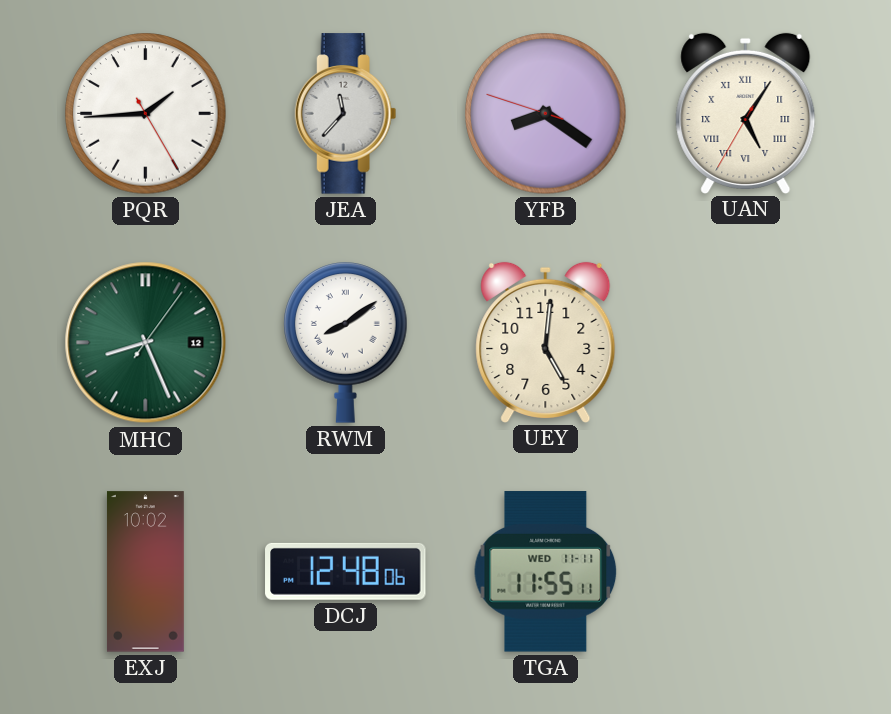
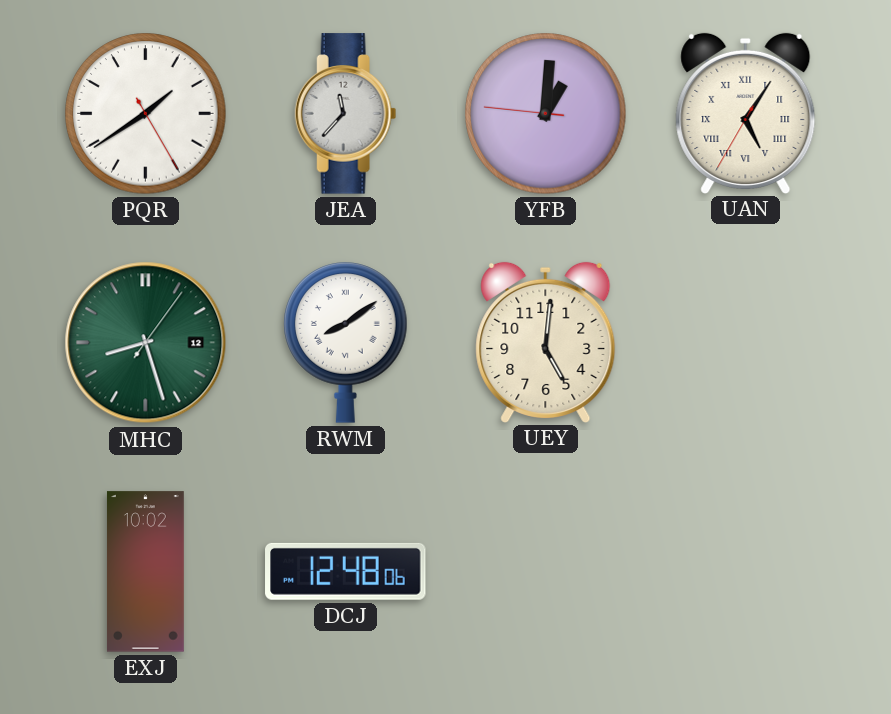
PQR: 1:44 -> 1:39 (146, 114)
YFB: 8:20 -> 1:00 (546, 114)
MHC: 8:26 -> 8:27 (146, 343)
TGA: 11:55 -> none (546, 572)
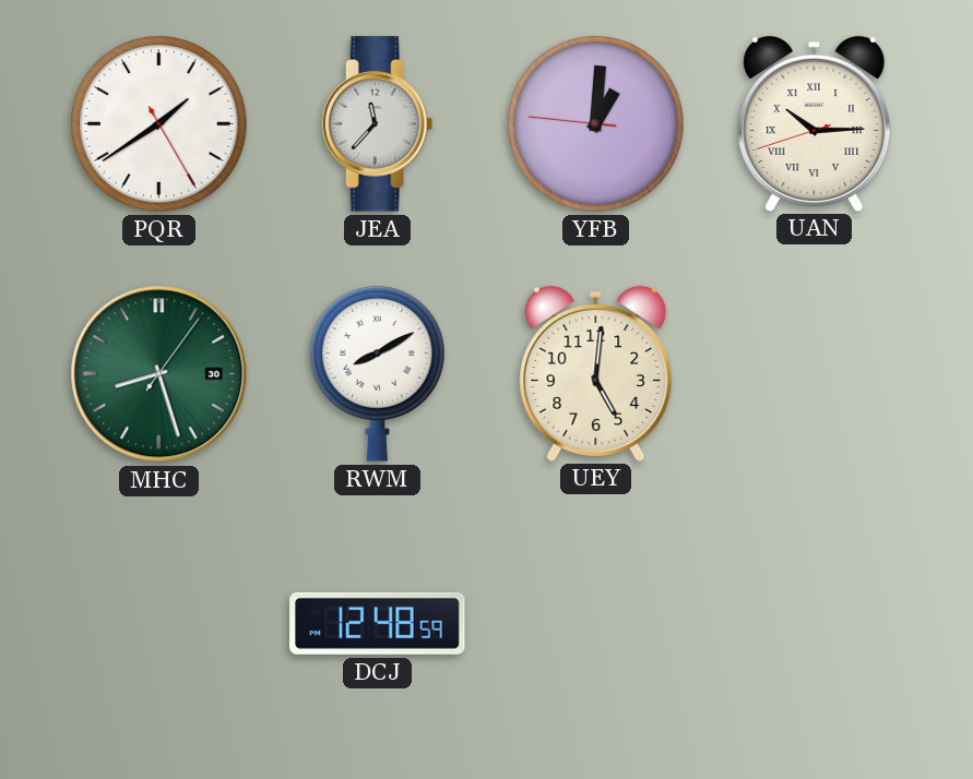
UAN: 5:05 -> 10:14 (815, 123)
MHC date: 12 -> 30 (159, 374)
RWM: 8:09 -> 8:10 (378, 374)
EXJ: 10:02 -> none (145, 572)
DCJ: 12:48:06 -> 12:48:59 (378, 623)
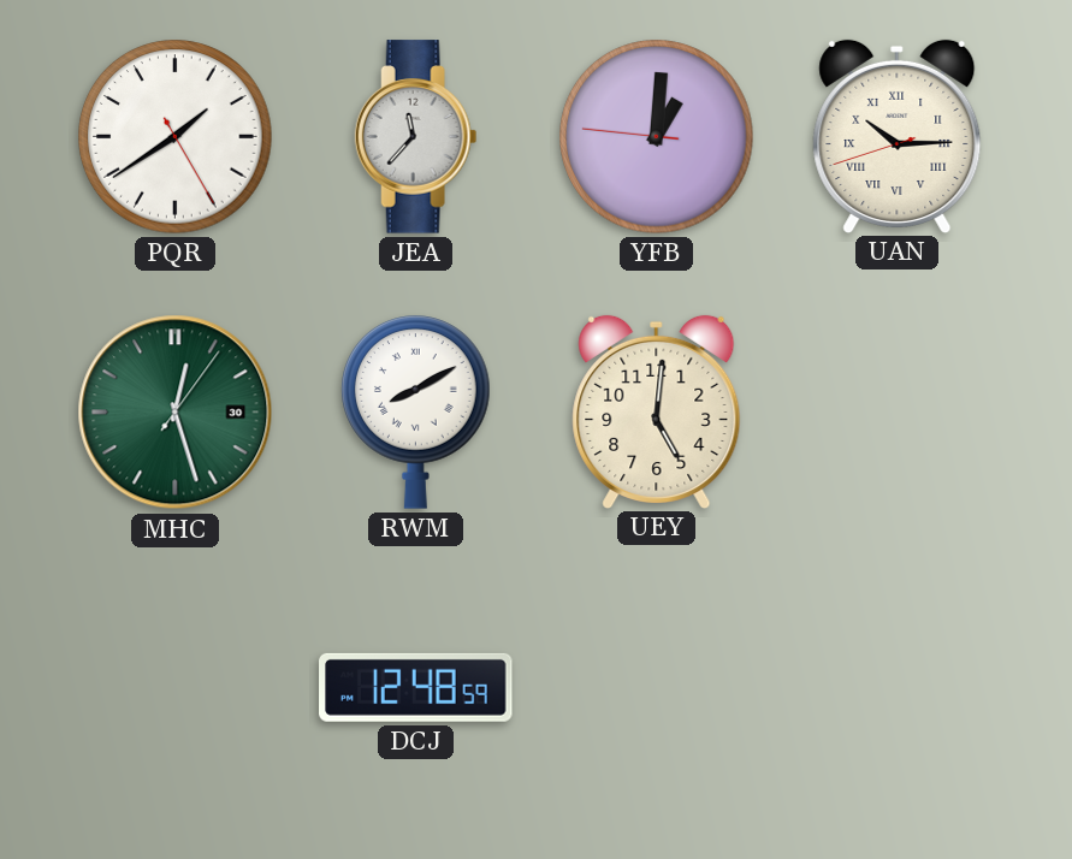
MHC: 8:27 -> 12:27 (176, 413)
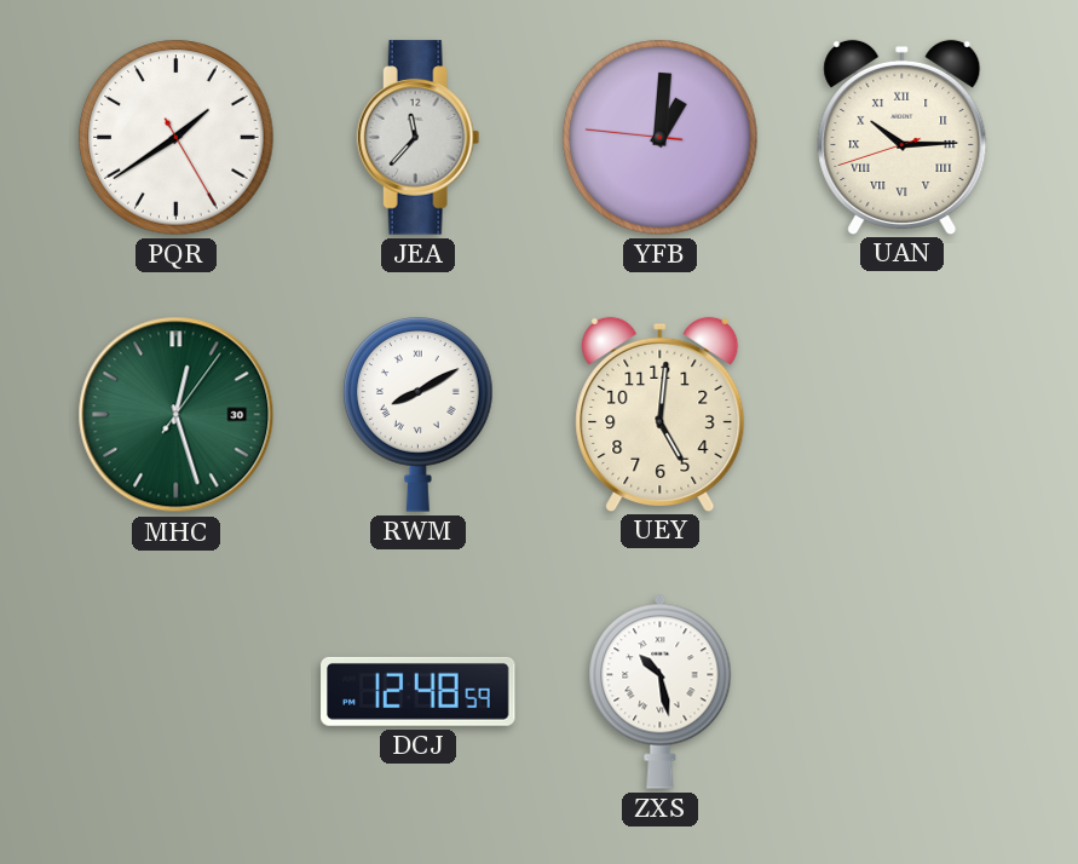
ZXS: none -> 10:28 (661, 691)
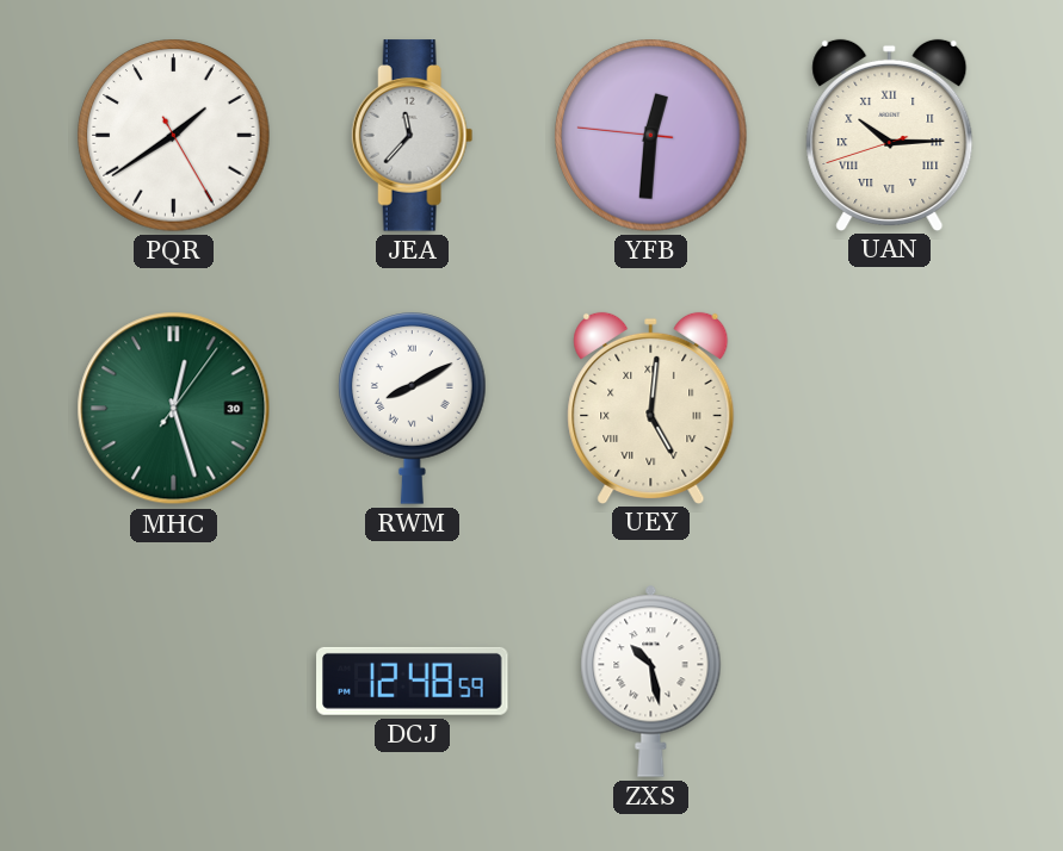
YFB: 1:00 -> 12:30 (651, 136)
UEY numerals: Arabic -> Roman (651, 408)
